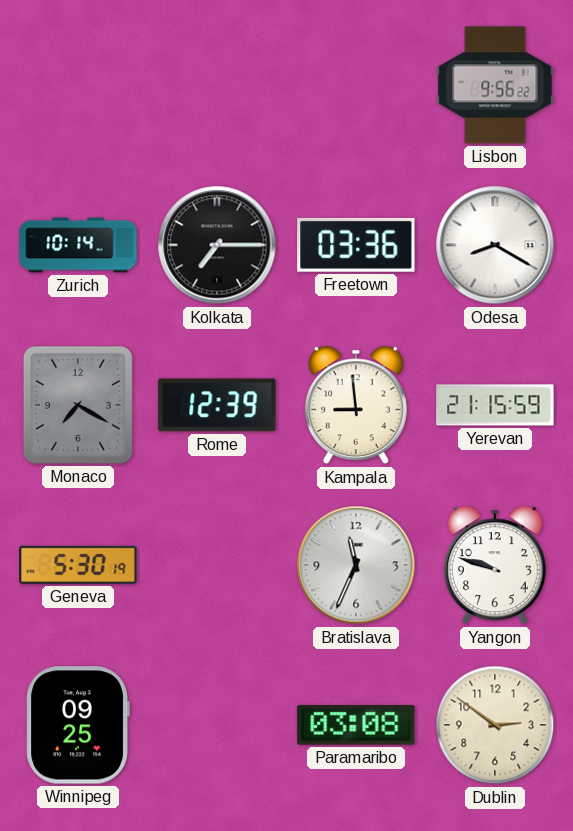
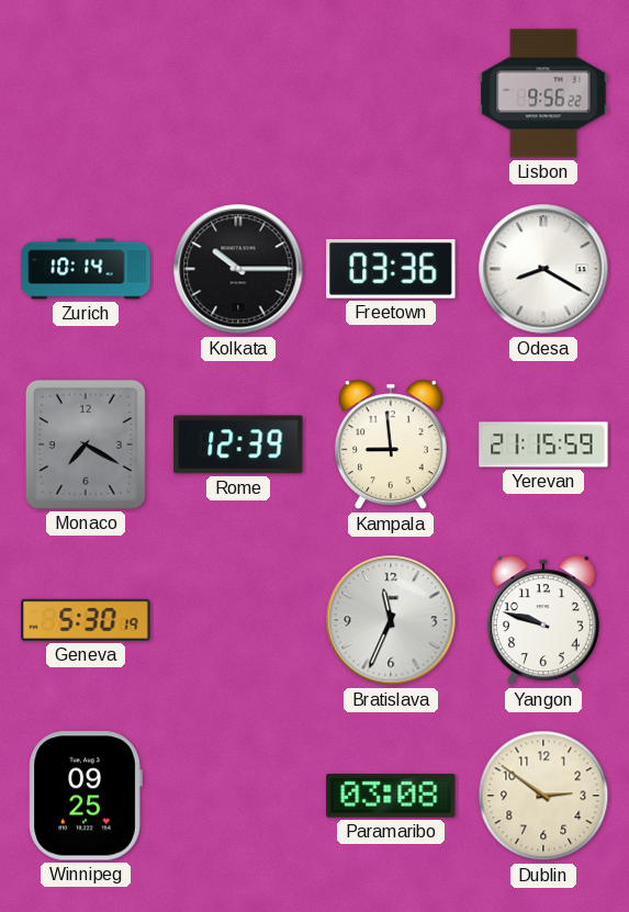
Kolkata: 7:15 -> 10:15 (238, 269)
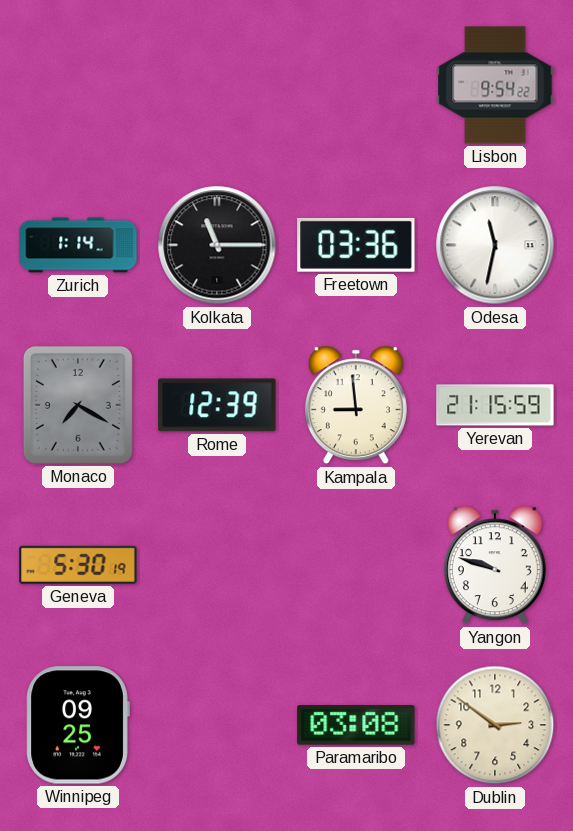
Lisbon: 9:56 -> 9:54 (495, 85)
Zurich: 10:14 -> 1:14 (78, 245)
Kolkata: 10:15 -> 11:15 (217, 245)
Odesa: 8:20 -> 11:32 (495, 245)
Bratislava: 11:34 -> none (391, 620)
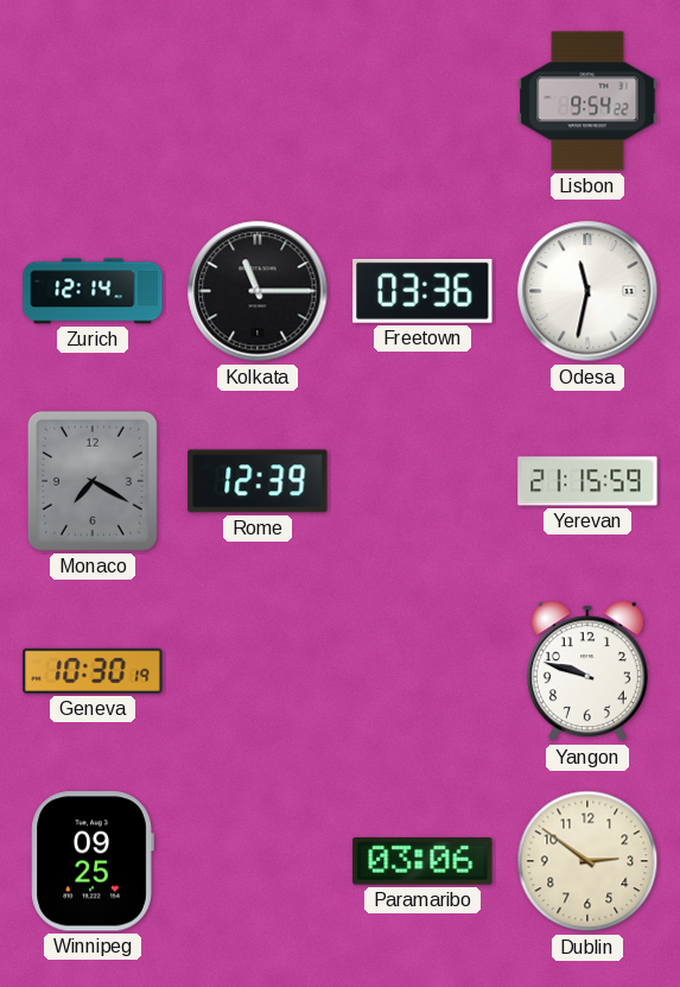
Zurich: 1:14 -> 12:14 (93, 291)
Kampala: 8:59 -> none (356, 405)
Geneva: 5:30 -> 10:30 (93, 671)
Paramaribo: 03:08 -> 03:06 (422, 861)
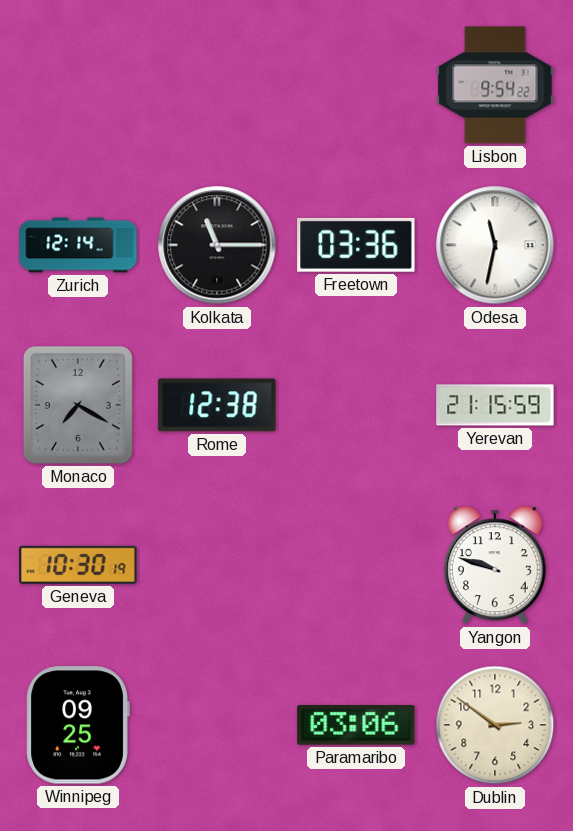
Rome: 12:39 -> 12:38 (217, 405)
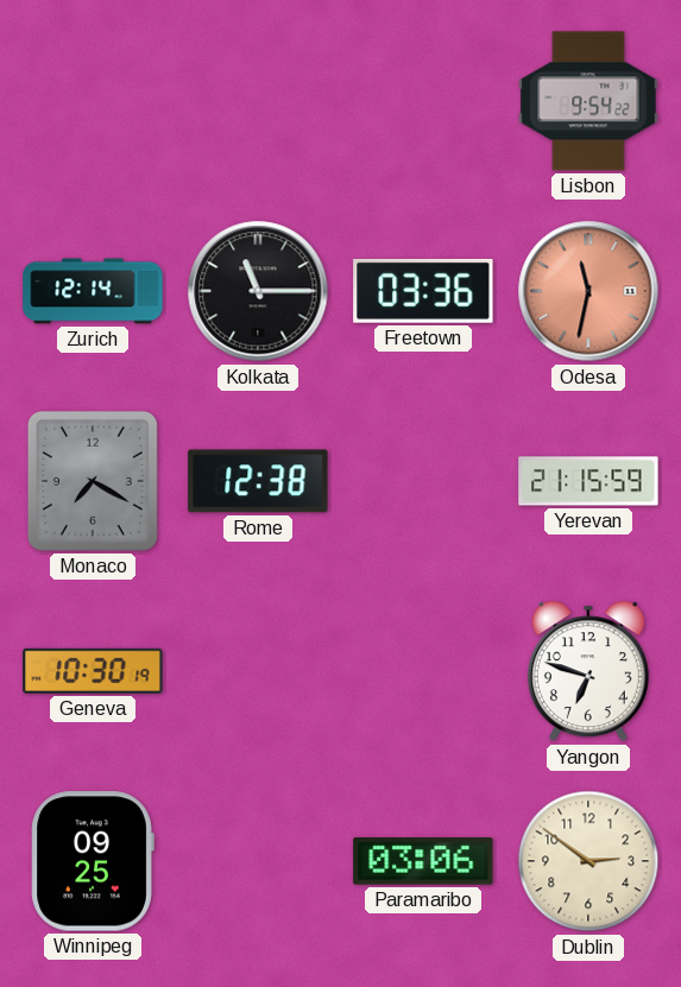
Odesa dial: white -> salmon (588, 291)
Yangon: 9:48 -> 6:48 (588, 671)
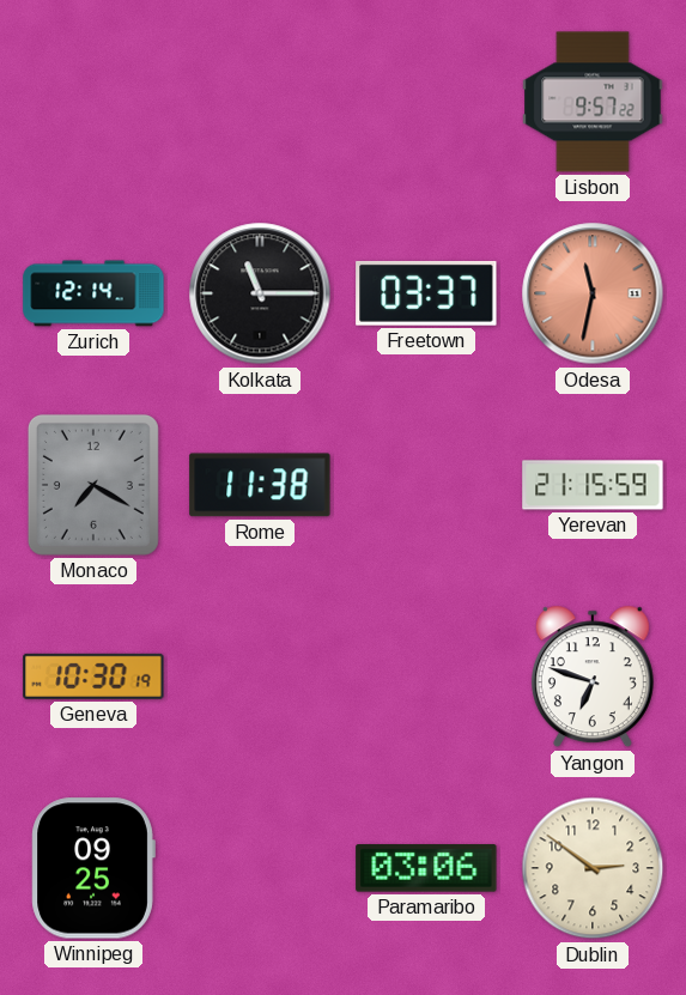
Lisbon: 9:54 -> 9:57 (593, 102)
Freetown: 03:36 -> 03:37 (426, 293)
Rome: 12:38 -> 11:38 (260, 485)
